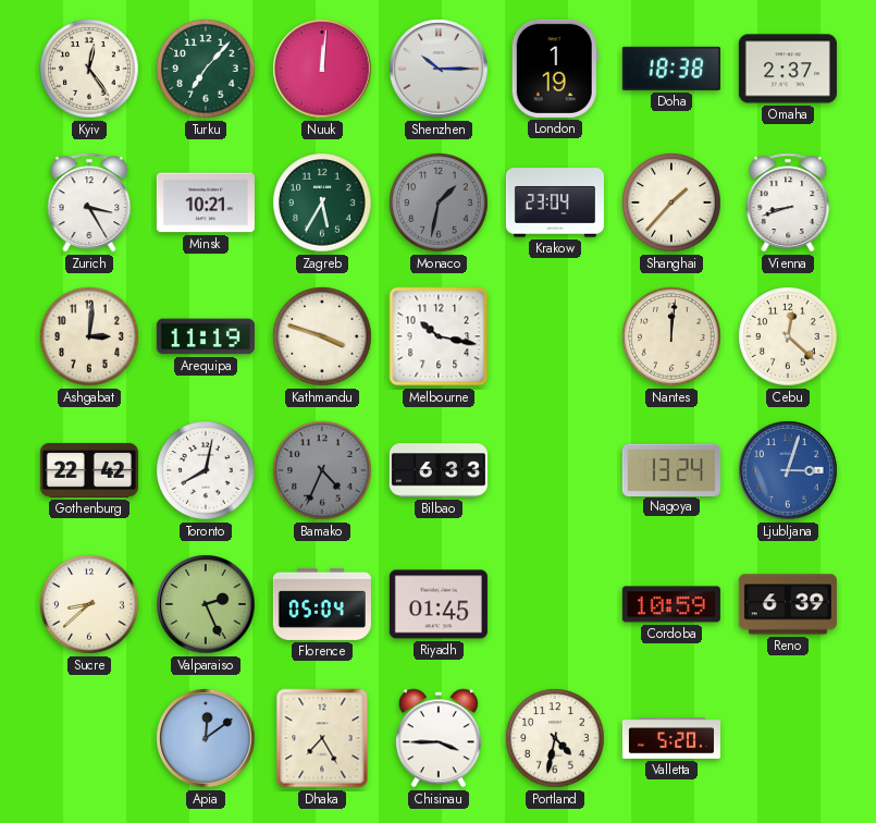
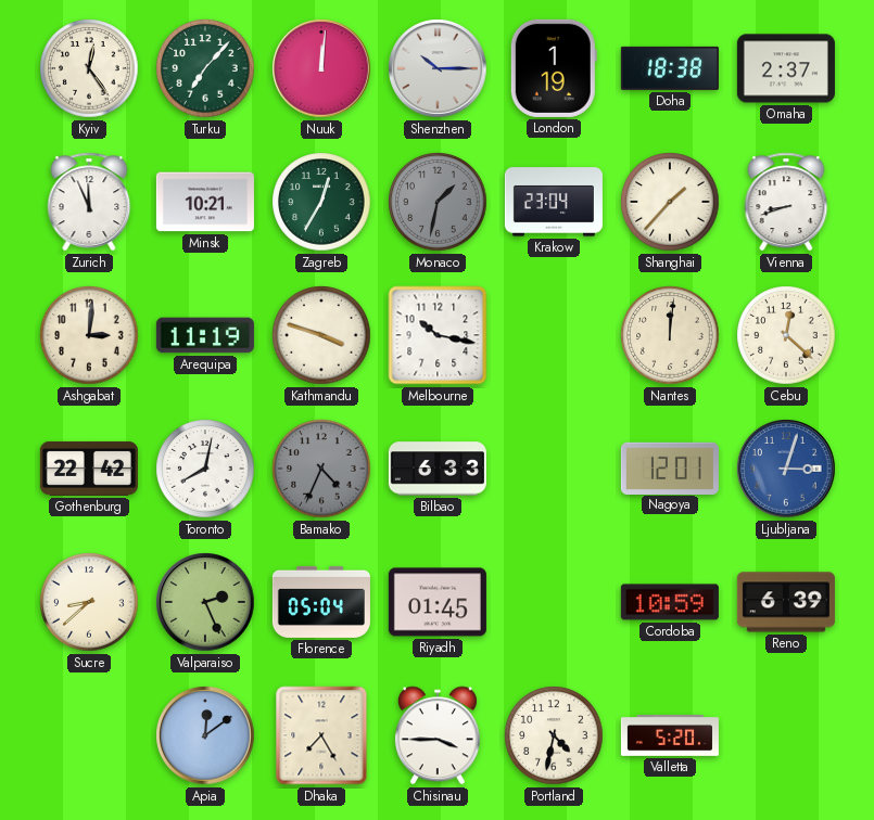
Zurich: 3:25 -> 11:56 (89, 202)
Zagreb: 5:35 -> 12:35 (321, 202)
Nagoya: 13:24 -> 12:01 (670, 467)
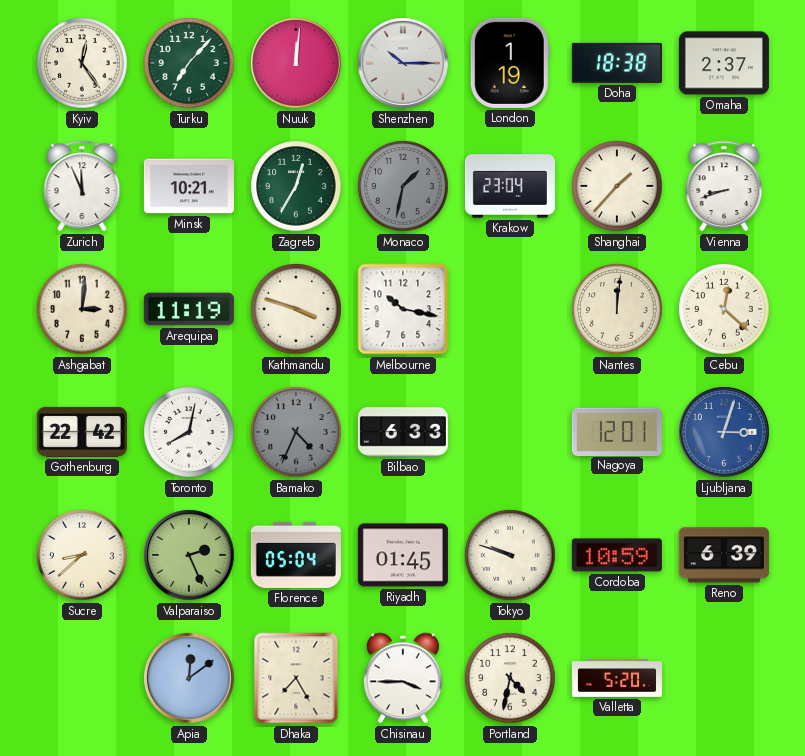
Tokyo: none -> 9:48 (510, 555)
